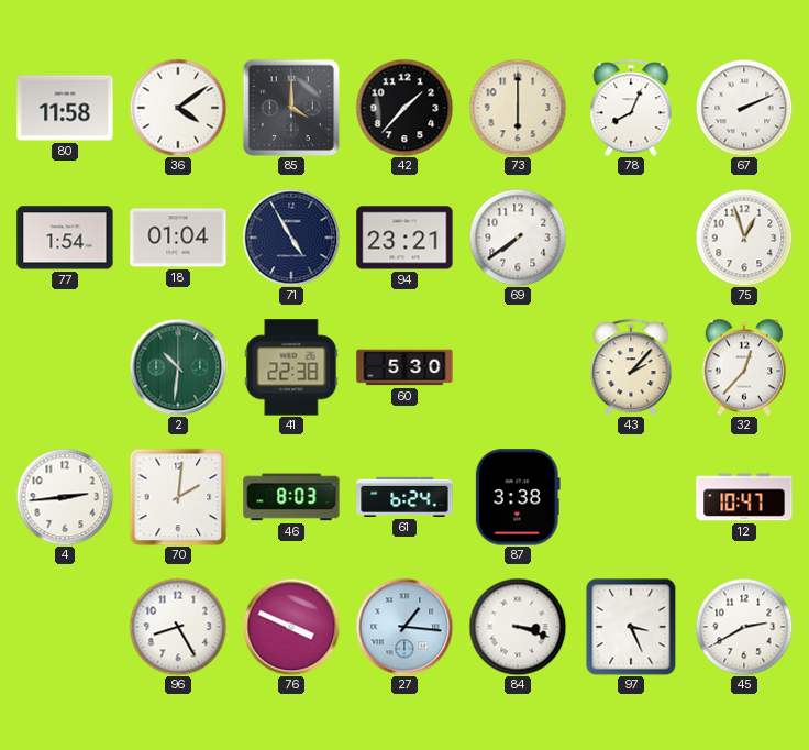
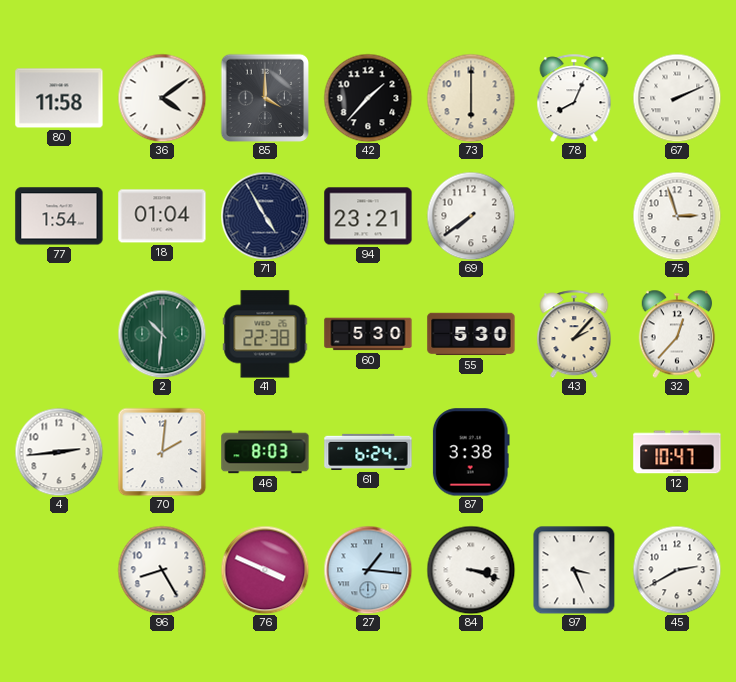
75: 12:57 -> 2:57 (677, 216)
55: none -> 5:30 (471, 334)
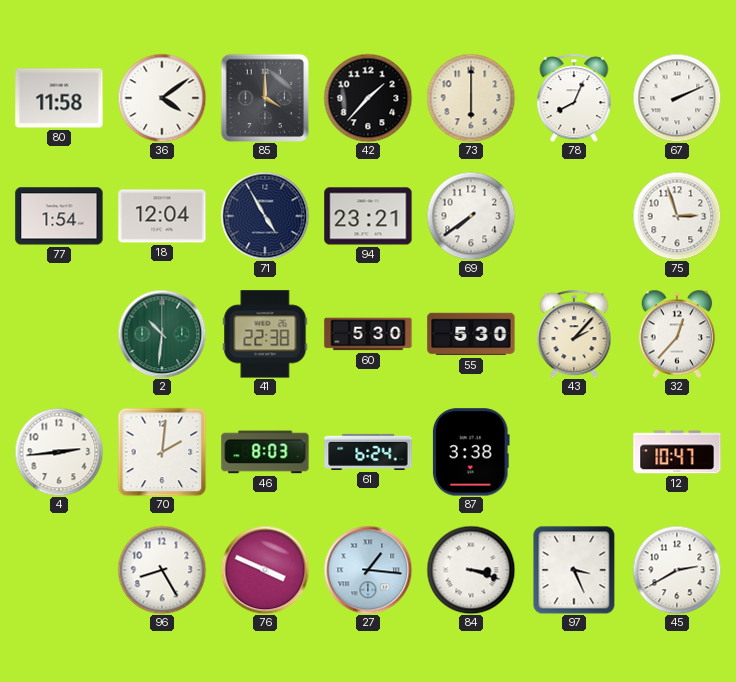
18: 01:04 -> 12:04 (162, 216)
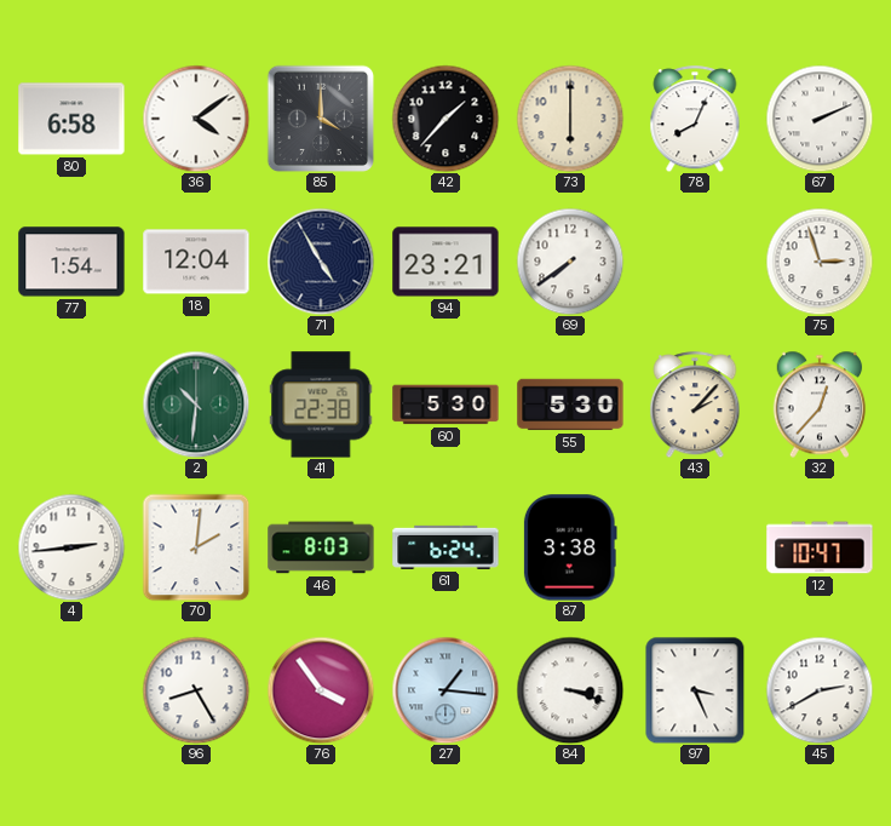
80: 11:58 -> 6:58 (71, 119)
76: 3:49 -> 3:54 (321, 690)
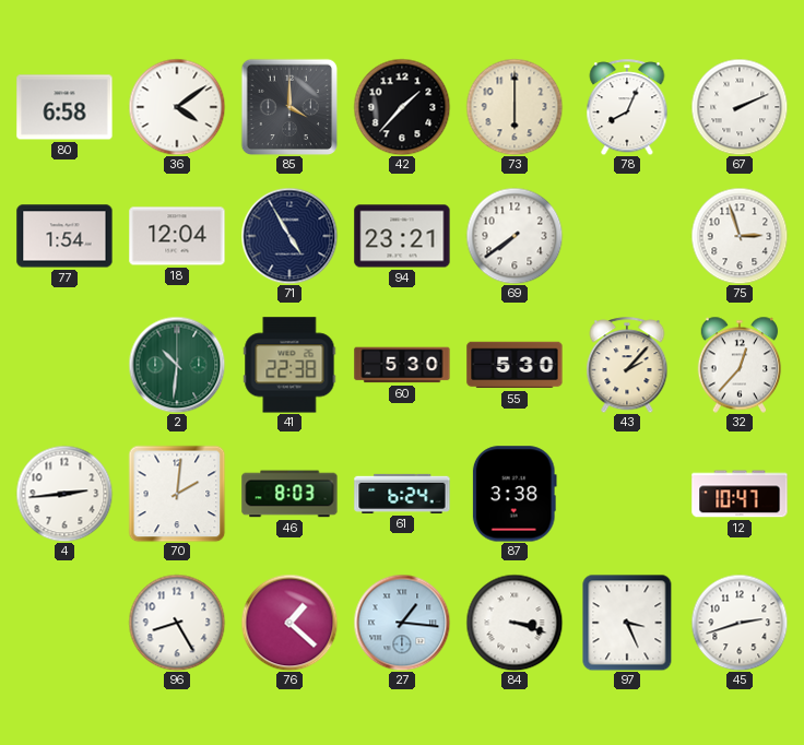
76: 3:54 -> 1:22 (289, 623)
45: 2:40 -> 2:42 (740, 623)
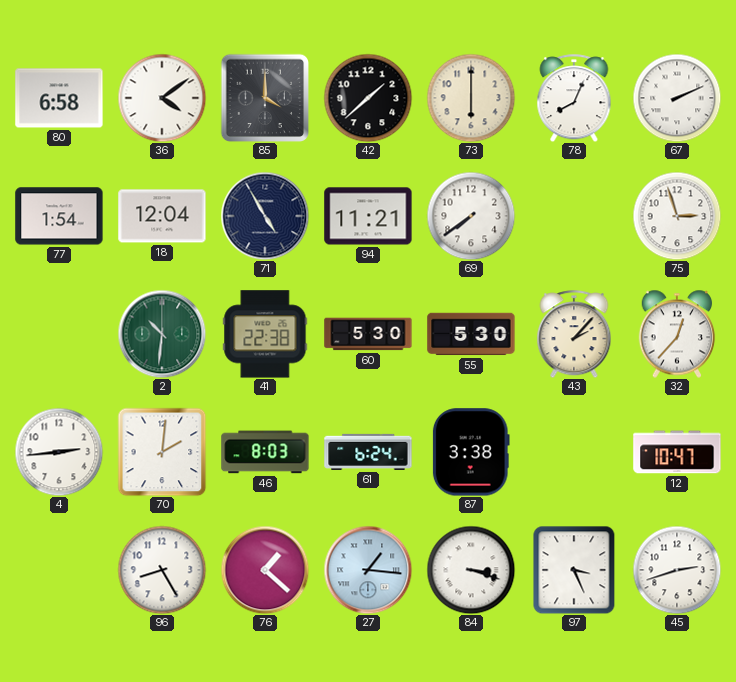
42: 1:37 -> 1:38 (368, 98)
94: 23:21 -> 11:21 (368, 216)
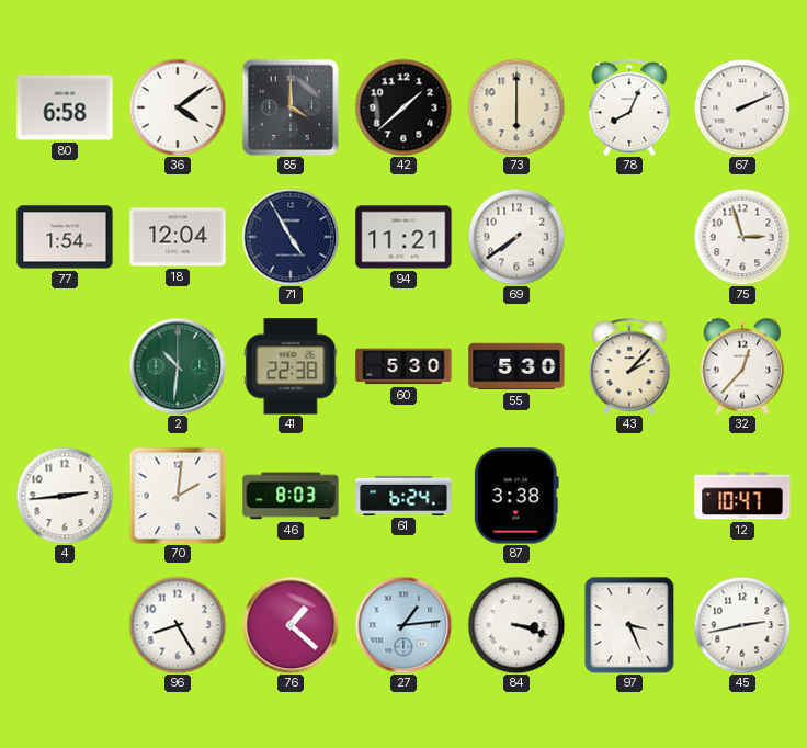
27: 1:16 -> 1:14 (403, 625)
45: 2:42 -> 2:43 (742, 625)
